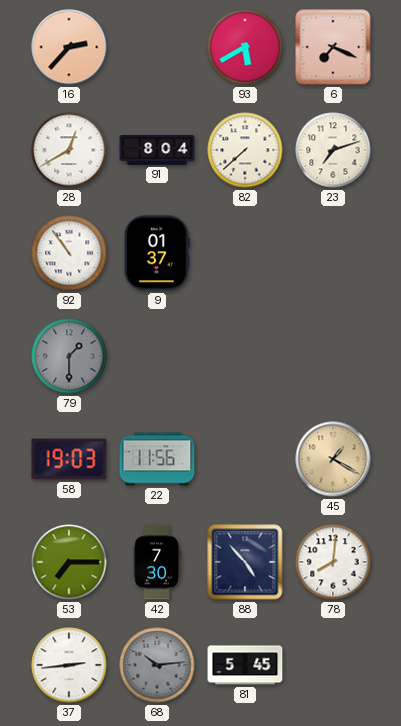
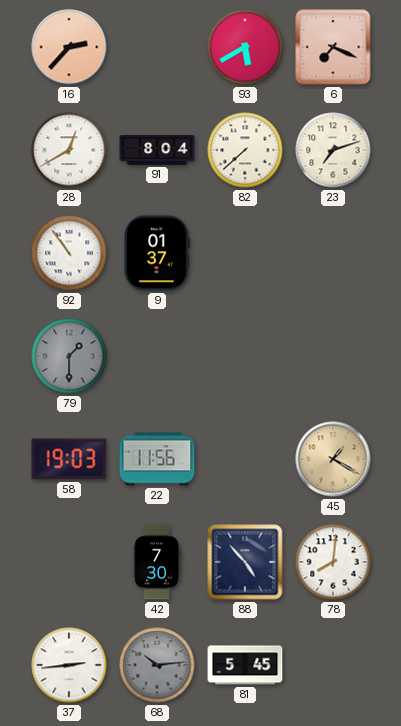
53: 7:15 -> none (69, 562)
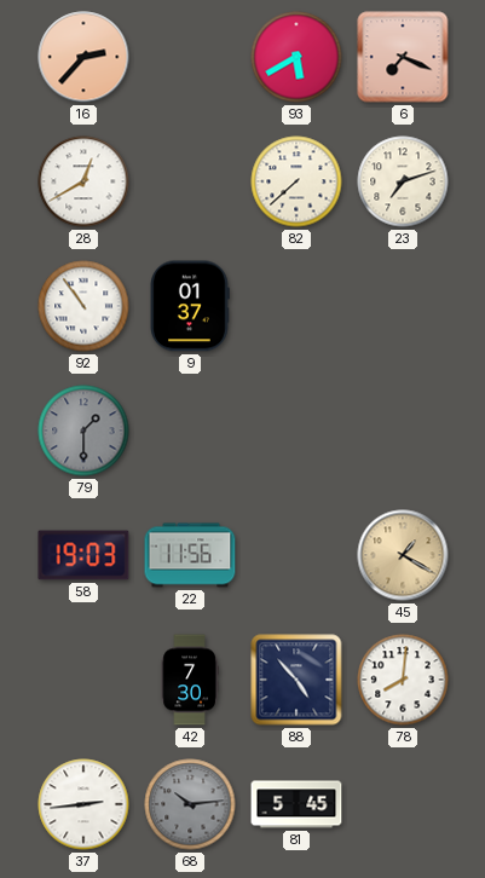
91: 8:04 -> none (157, 150)
